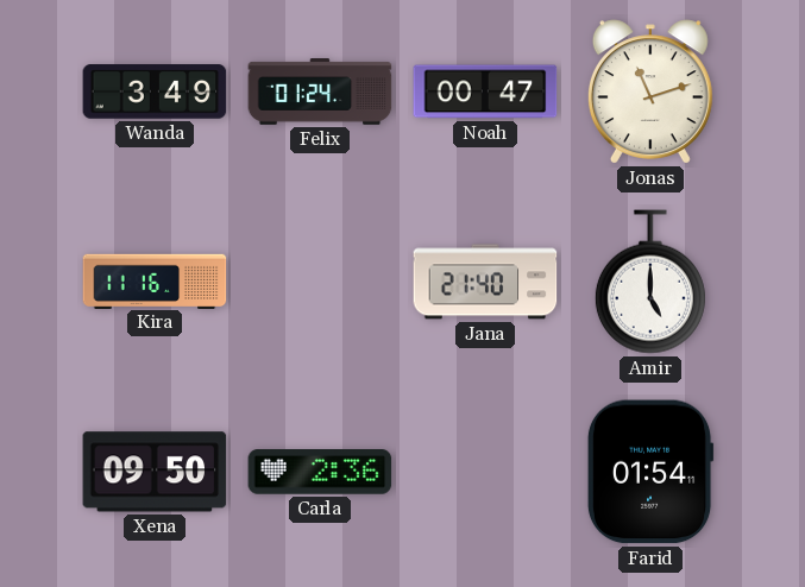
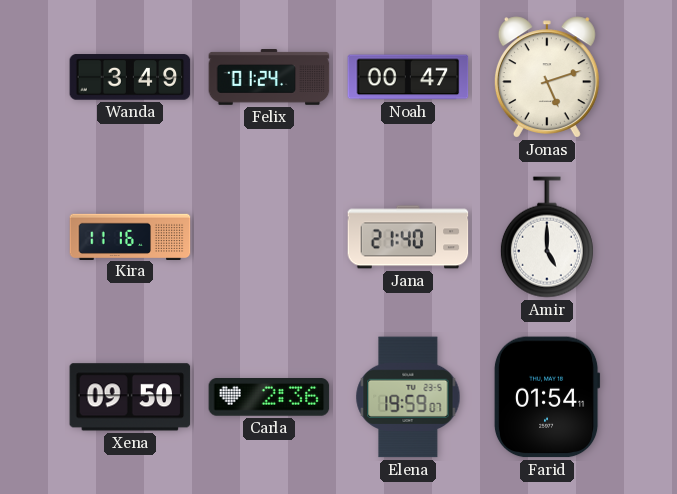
Jonas: 11:12 -> 5:12 (547, 77)
Elena: none -> 19:59 (408, 397)
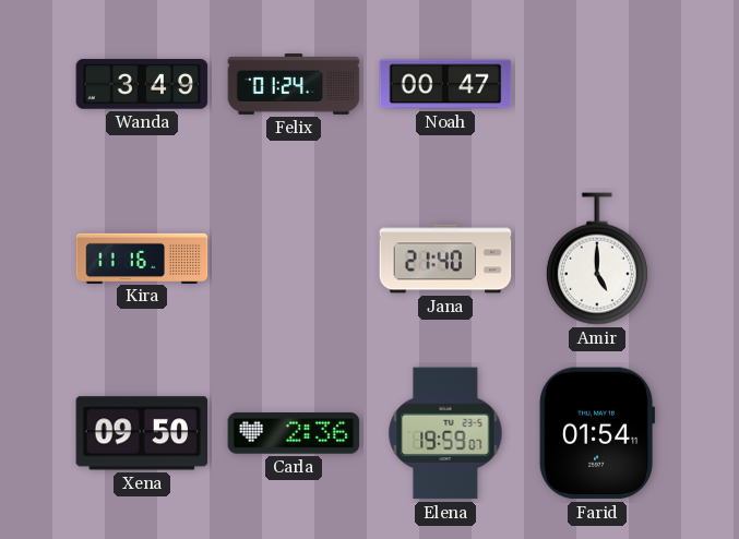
Jonas: 5:12 -> none (547, 77)
